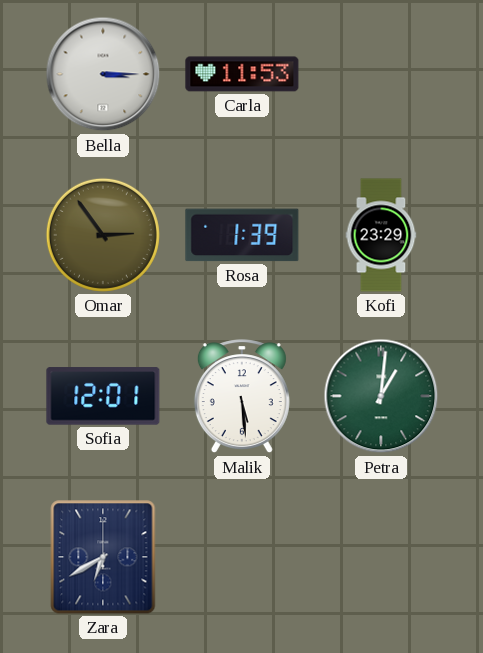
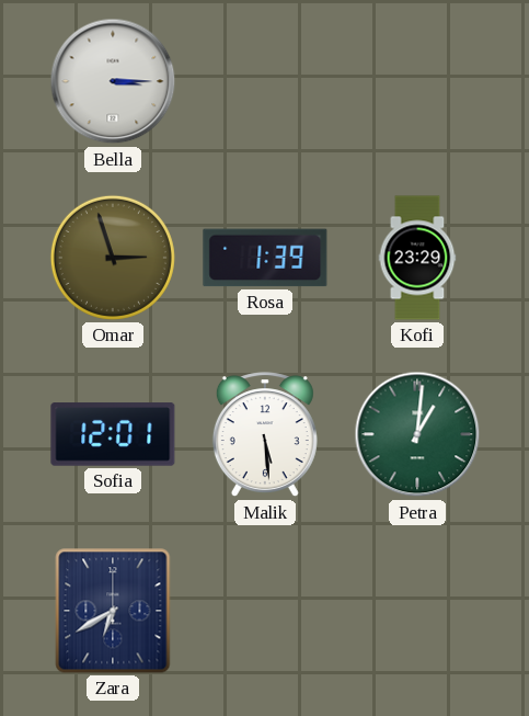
Carla: 11:53 -> none (242, 74)
Omar: 2:54 -> 2:57 (113, 258)
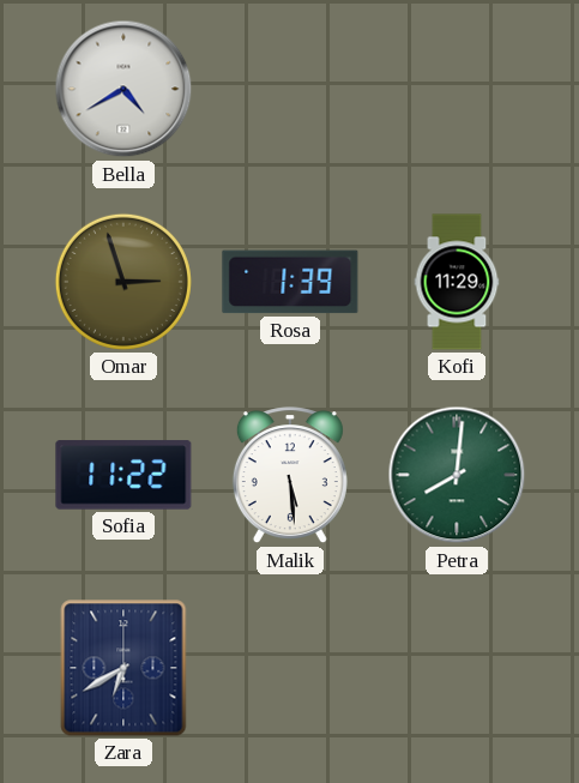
Bella: 3:15 -> 4:40 (123, 89)
Kofi: 23:29 -> 11:29 (457, 282)
Sofia: 12:01 -> 11:22 (123, 475)
Petra: 1:01 -> 8:01 (457, 475)
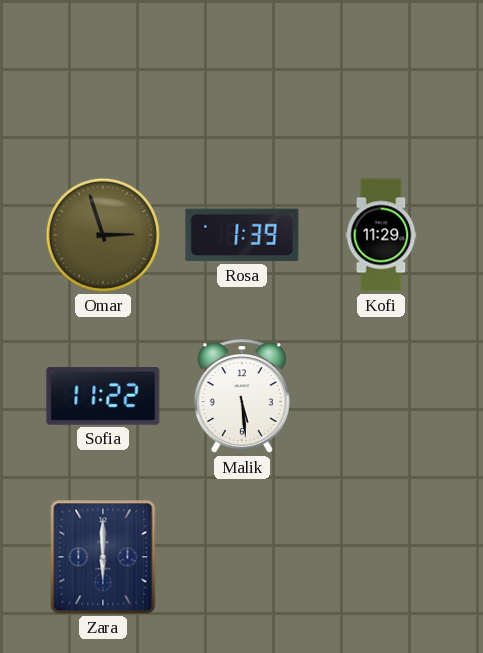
Bella: 4:40 -> none (123, 89)
Petra: 8:01 -> none (457, 475)
Zara: 6:40 -> 6:00 (103, 557)
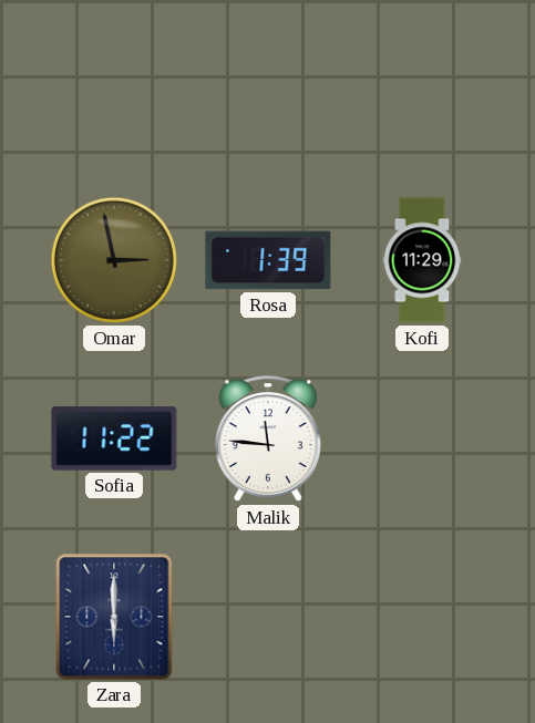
Omar: 2:57 -> 2:58 (114, 260)
Malik: 5:29 -> 11:46 (268, 440)
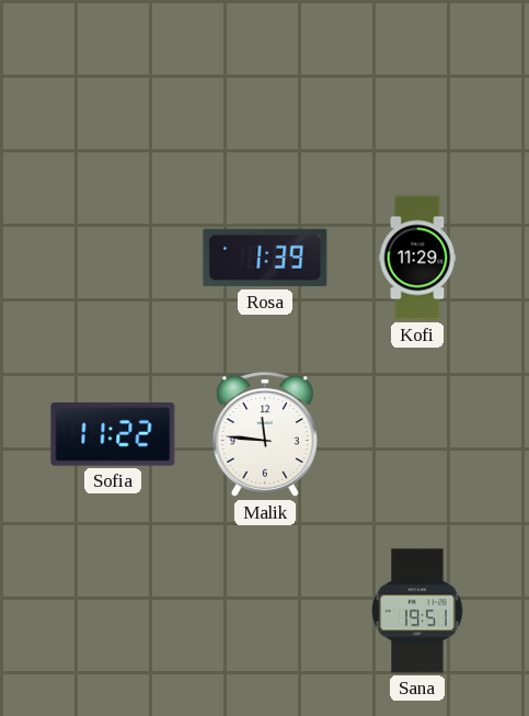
Omar: 2:58 -> none (114, 260)
Zara: 6:00 -> none (114, 617)
Sana: none -> 19:51 (417, 611)
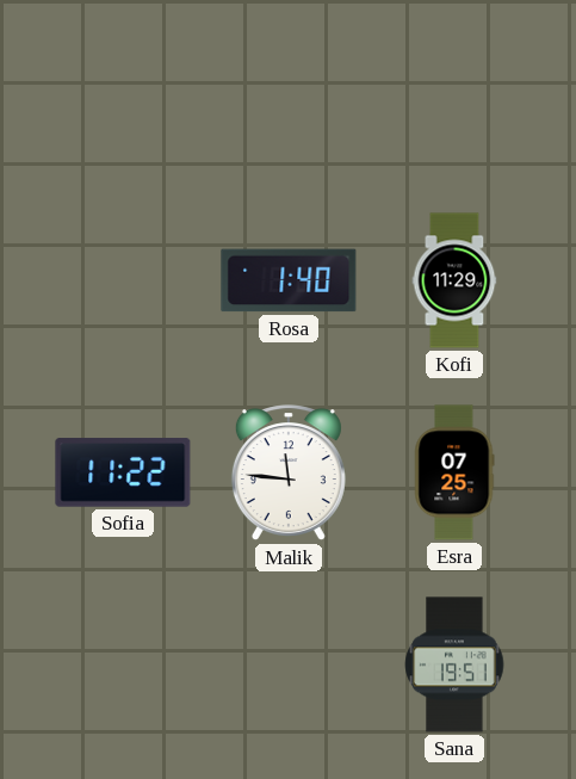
Rosa: 1:39 -> 1:40 (289, 280)
Esra: none -> 07:25 (454, 472)
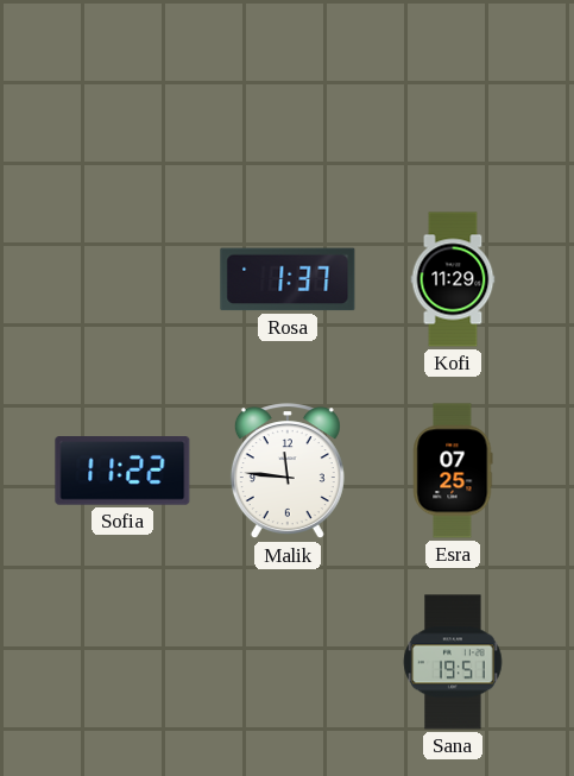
Rosa: 1:40 -> 1:37 (288, 279)
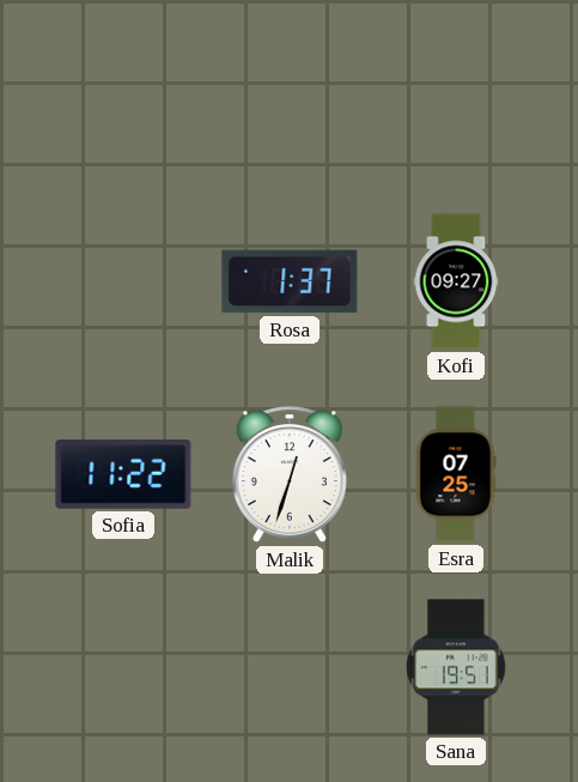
Kofi: 11:29 -> 09:27 (456, 281)
Malik: 11:46 -> 12:33 (290, 475)
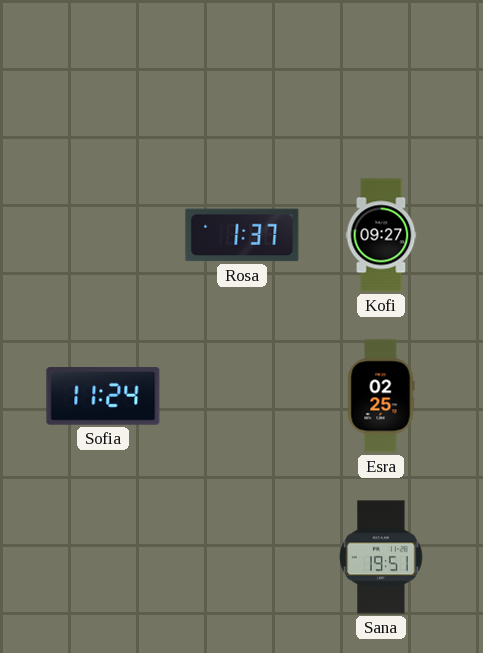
Sofia: 11:22 -> 11:24 (103, 396)
Malik: 12:33 -> none (290, 475)
Esra: 07:25 -> 02:25 (381, 396)
